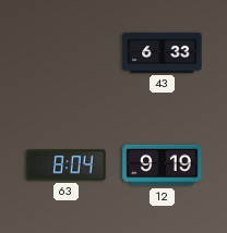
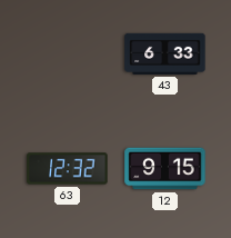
63: 8:04 -> 12:32 (68, 169)
12: 9:19 -> 9:15 (165, 169)
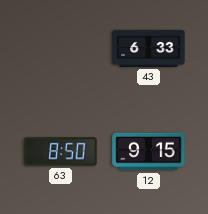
63: 12:32 -> 8:50 (61, 152)
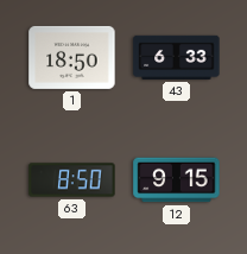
1: none -> 18:50 (72, 57)
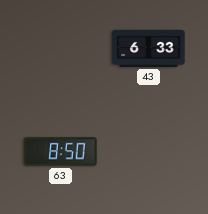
1: 18:50 -> none (72, 57)
12: 9:15 -> none (177, 180)
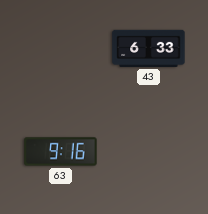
63: 8:50 -> 9:16 (61, 152)
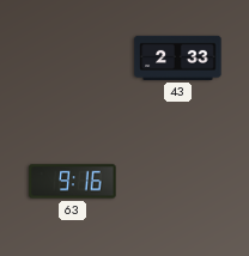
43: 6:33 -> 2:33 (178, 57)
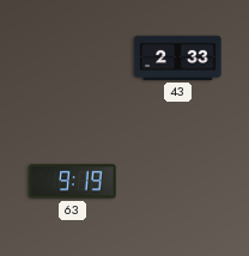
63: 9:16 -> 9:19 (73, 182)
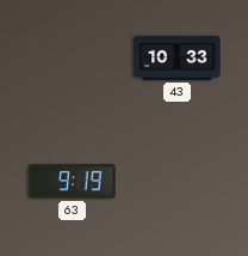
43: 2:33 -> 10:33 (178, 57)
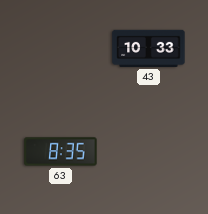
63: 9:19 -> 8:35 (61, 152)
